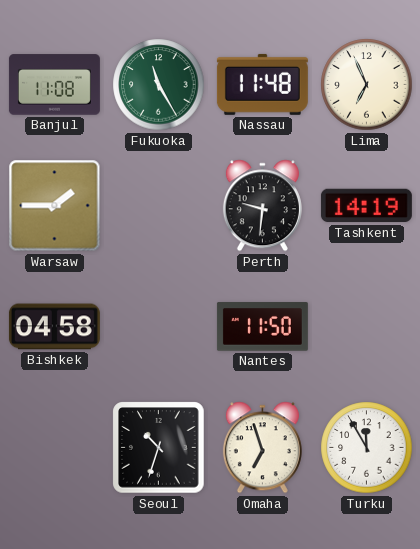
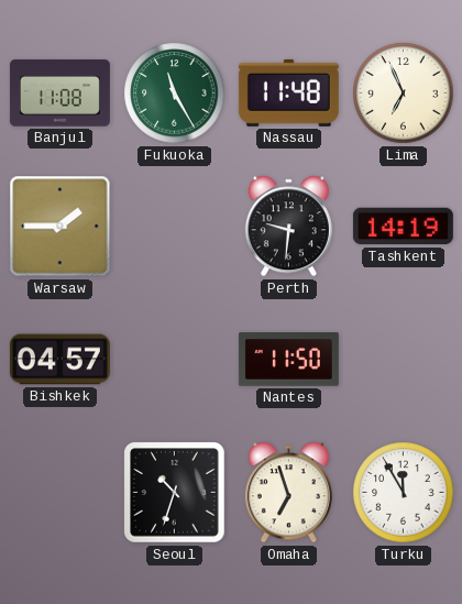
Bishkek: 04:58 -> 04:57 (59, 360)
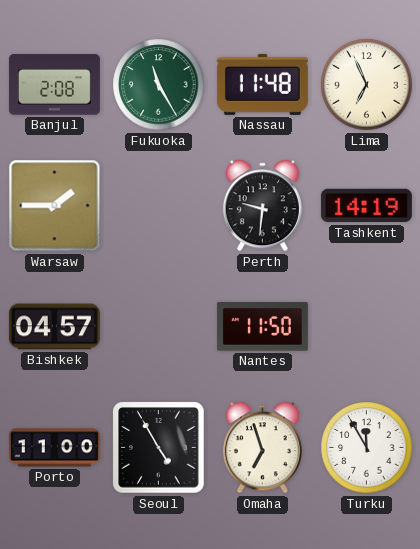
Banjul: 11:08 -> 2:08 (54, 85)
Porto: none -> 11:00 (54, 448)
Seoul: 10:33 -> 4:55 (159, 448)
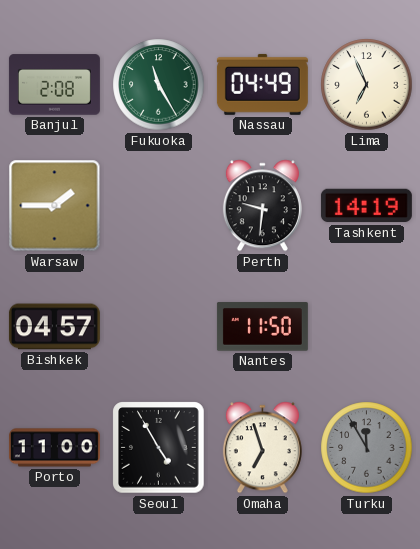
Nassau: 11:48 -> 04:49 (262, 84)
Turku dial: white -> grey (367, 448)
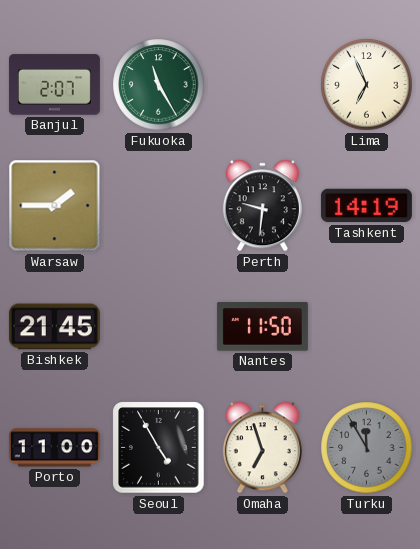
Banjul: 2:08 -> 2:07 (54, 85)
Nassau: 04:49 -> none (262, 84)
Bishkek: 04:57 -> 21:45 (54, 327)
